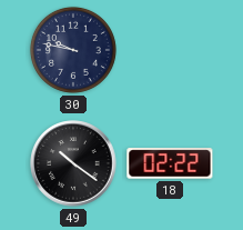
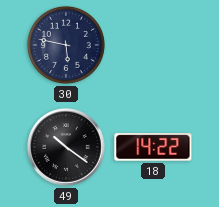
30: 9:47 -> 5:47 (66, 45)
18: 02:22 -> 14:22 (153, 147)
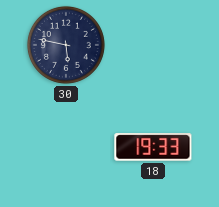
49: 10:21 -> none (66, 147)
18: 14:22 -> 19:33 (153, 147)
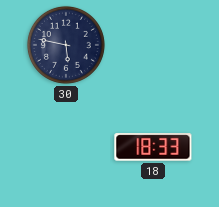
18: 19:33 -> 18:33 (153, 147)
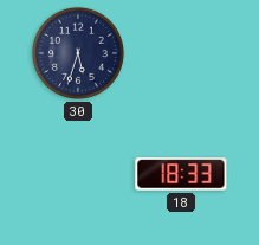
30: 5:47 -> 5:33 (78, 53)
